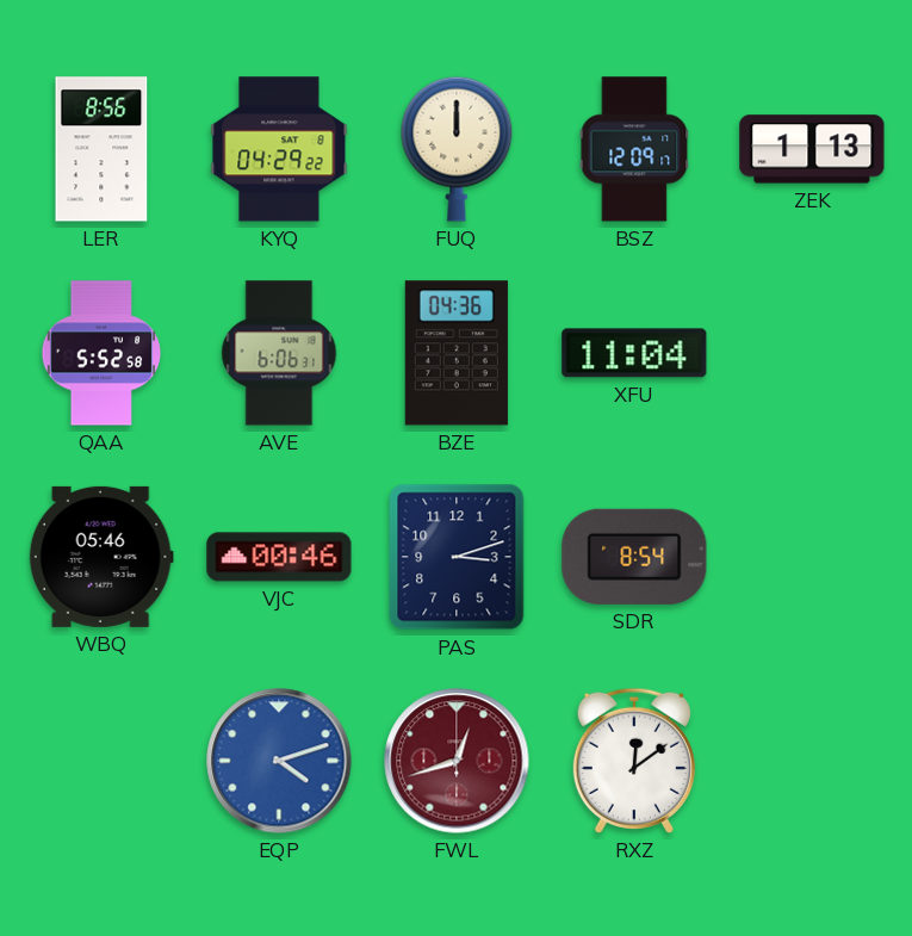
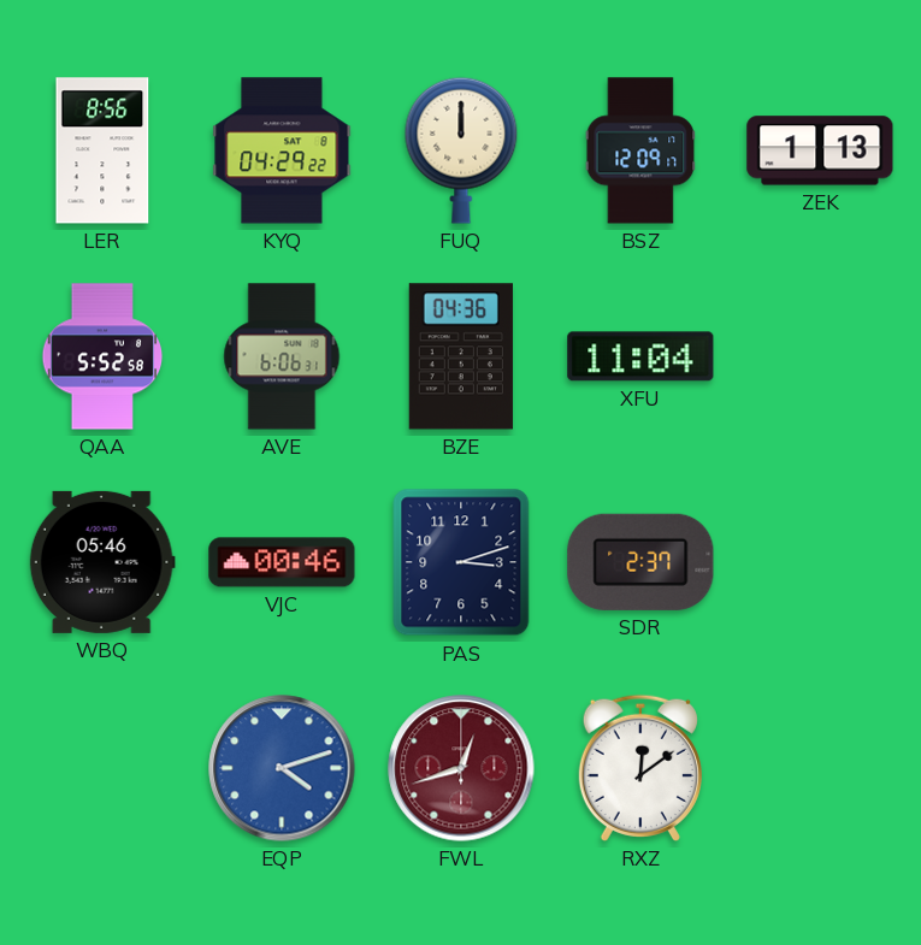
SDR: 8:54 -> 2:37 (640, 562)
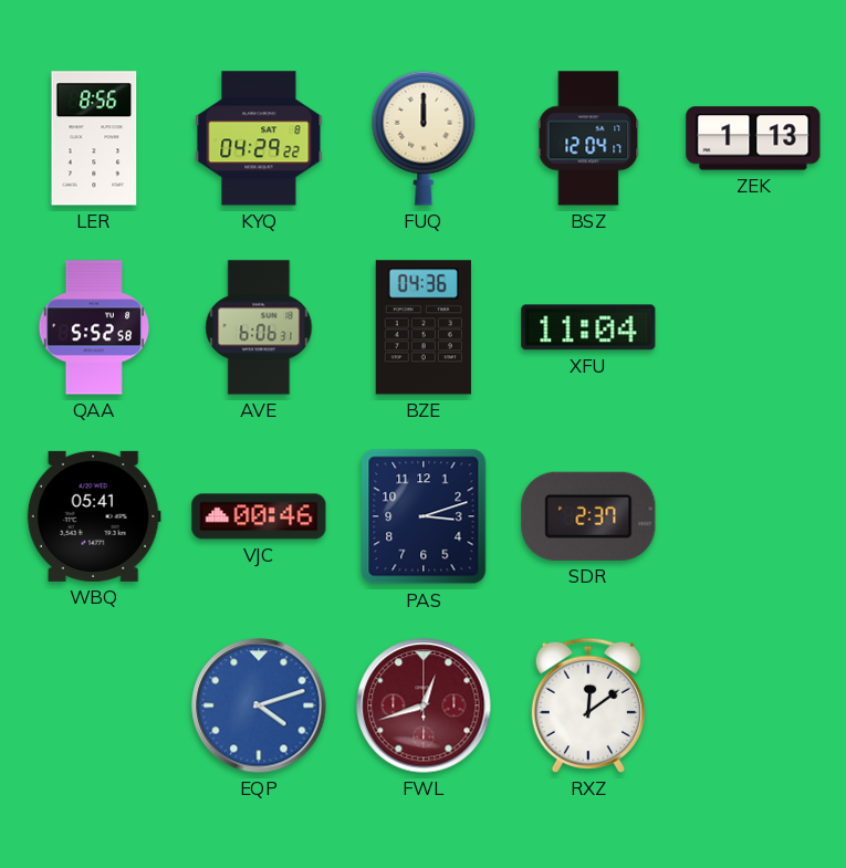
BSZ: 12:09 -> 12:04 (588, 138)
WBQ: 05:46 -> 05:41 (94, 516)
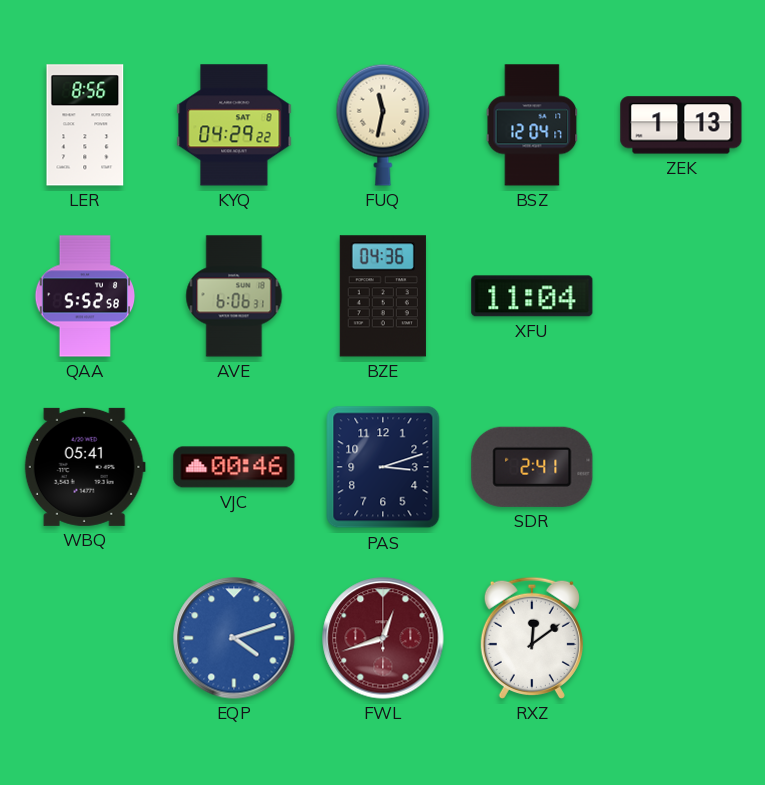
FUQ: 12:00 -> 11:32 (383, 125)
SDR: 2:37 -> 2:41 (532, 467)
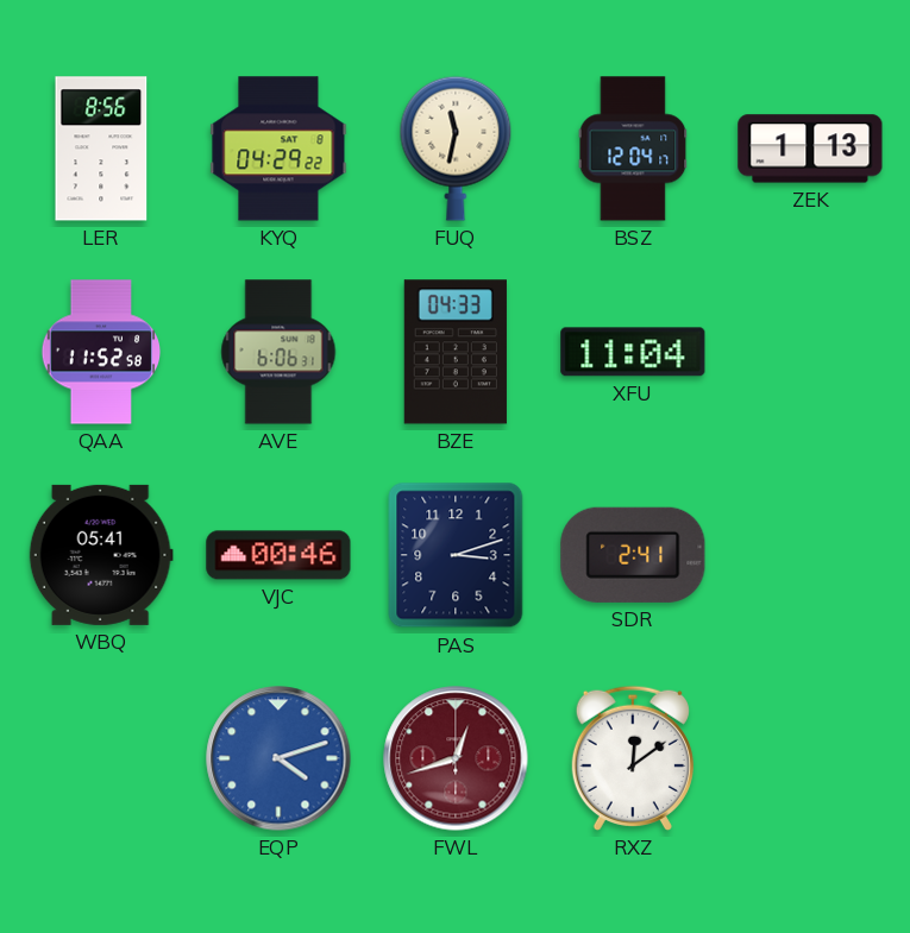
QAA: 5:52 -> 11:52 (101, 352)
BZE: 04:36 -> 04:33 (456, 352)
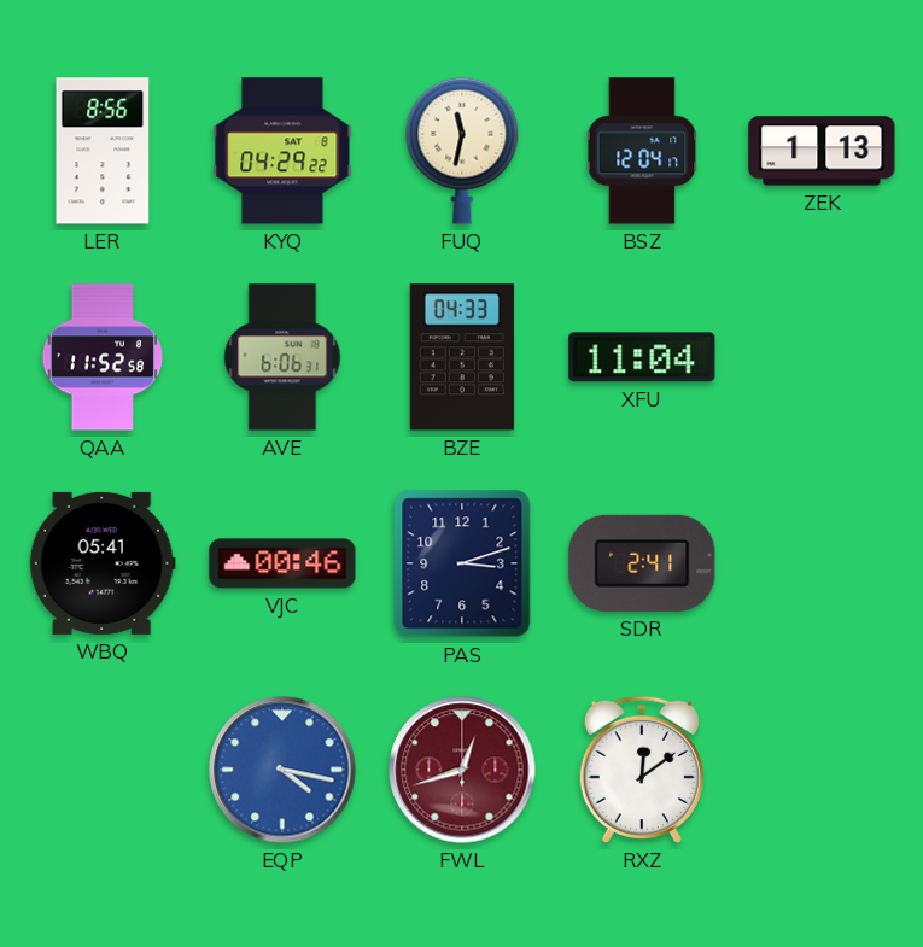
EQP: 4:12 -> 4:17 (282, 770)
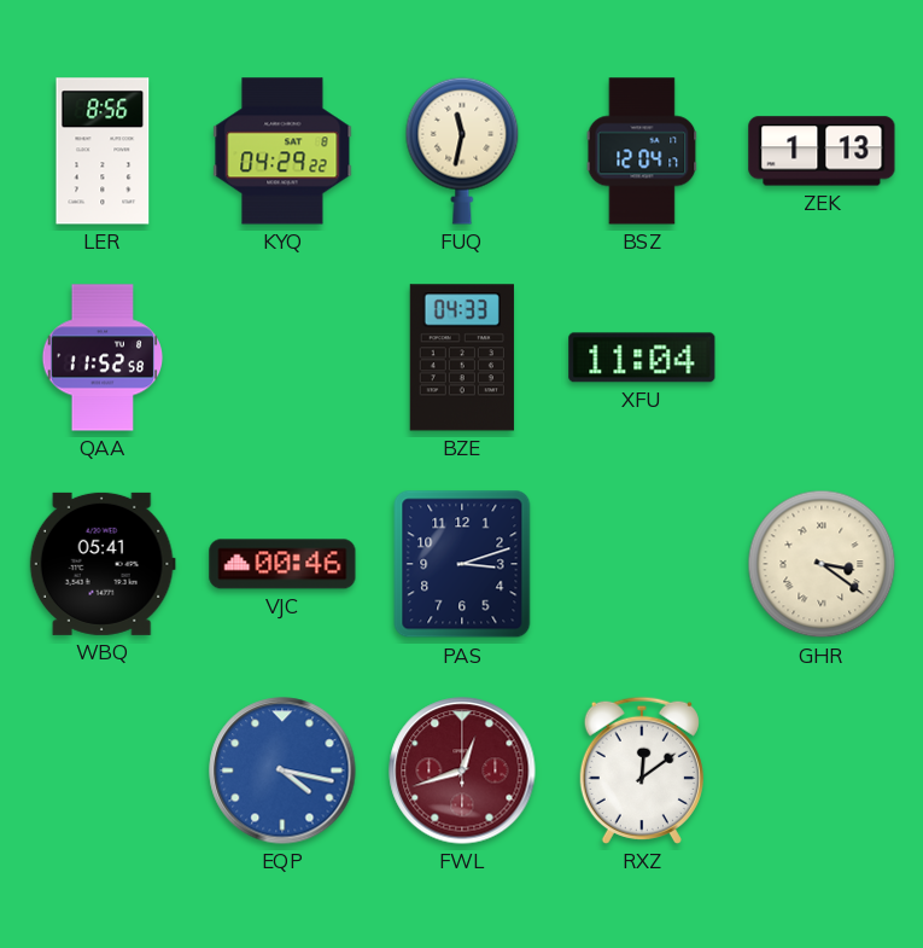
AVE: 6:06 -> none (282, 357)
SDR: 2:41 -> none (642, 563)
GHR: none -> 3:21 (822, 564)
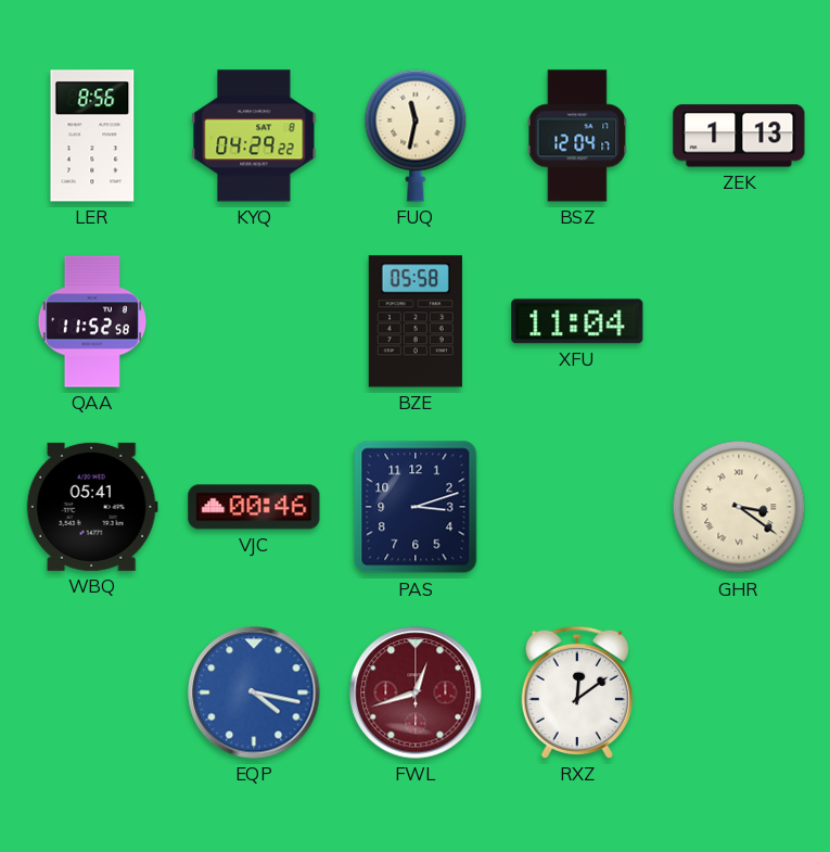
BZE: 04:33 -> 05:58 (416, 321)
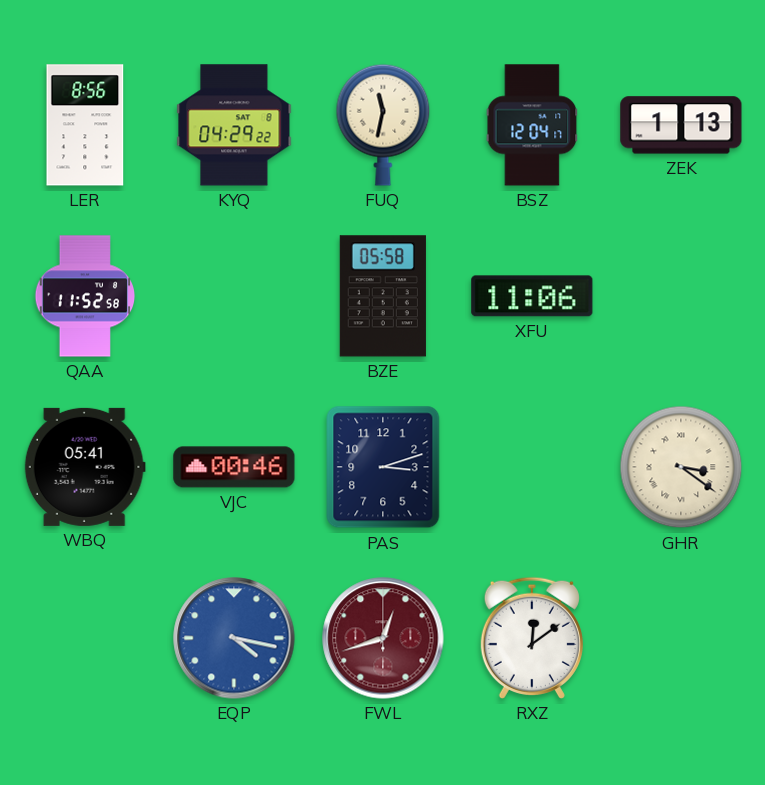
XFU: 11:04 -> 11:06 (532, 296)
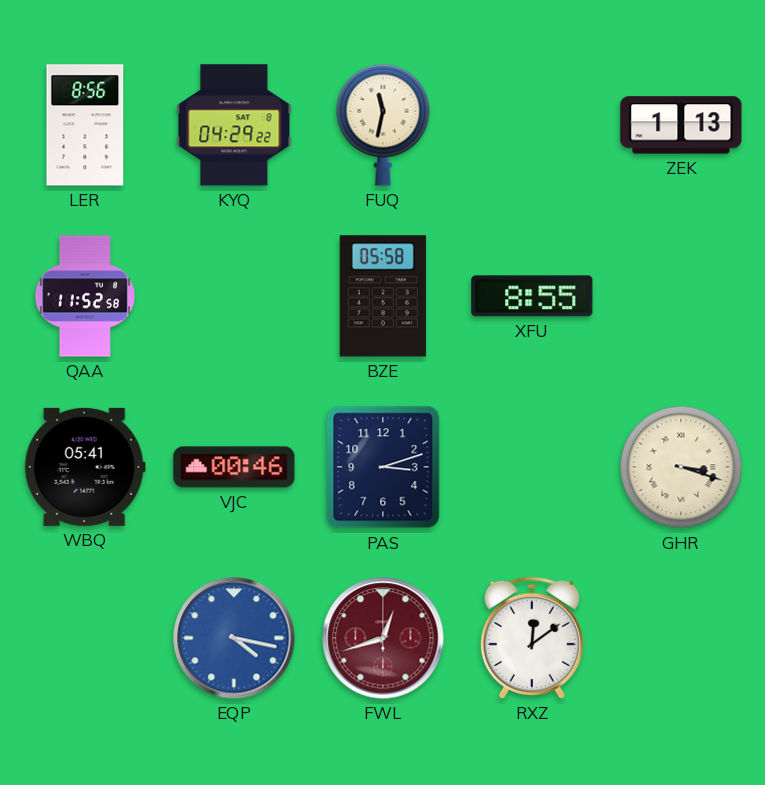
BSZ: 12:04 -> none (532, 125)
XFU: 11:06 -> 8:55 (532, 296)
GHR: 3:21 -> 3:18 (681, 467)
